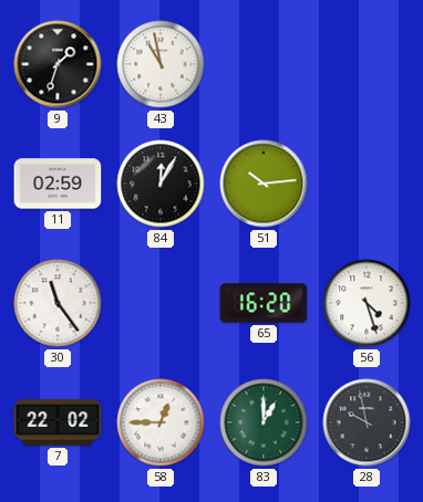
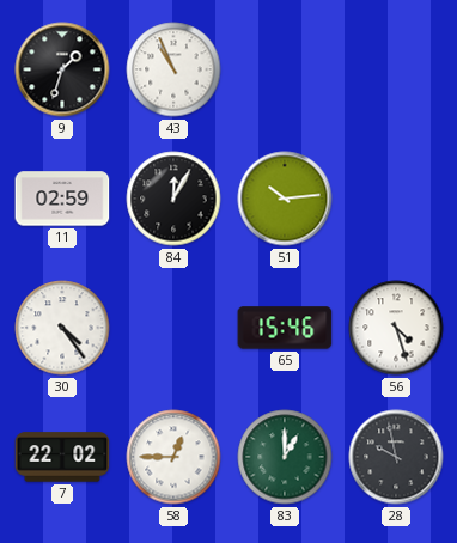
43: 10:58 -> 10:56 (173, 69)
30: 11:24 -> 4:24 (62, 328)
65: 16:20 -> 15:46 (285, 328)
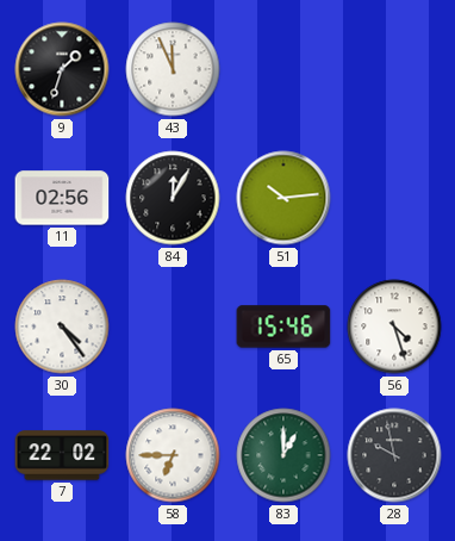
43: 10:56 -> 11:56 (173, 69)
11: 02:59 -> 02:56 (62, 198)
58: 12:45 -> 6:45 (173, 455)
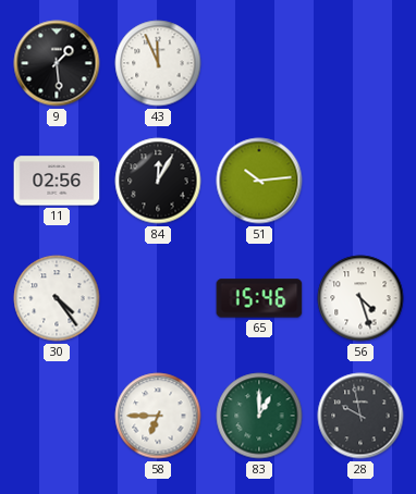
9: 1:33 -> 1:29 (57, 63)
7: 22:02 -> none (62, 455)
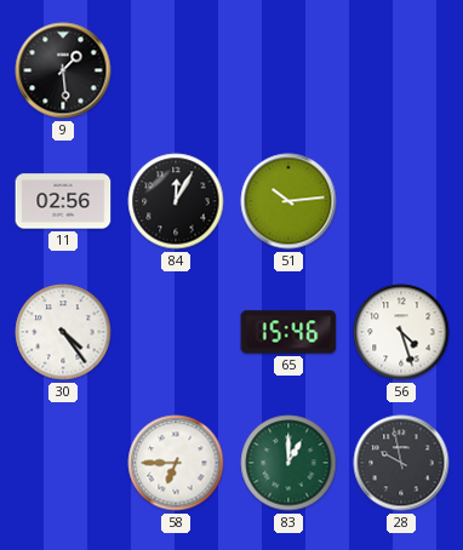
43: 11:56 -> none (158, 63)
